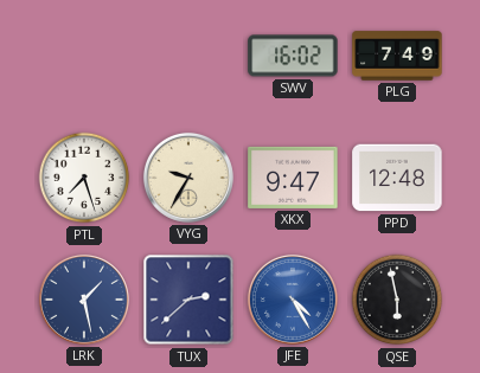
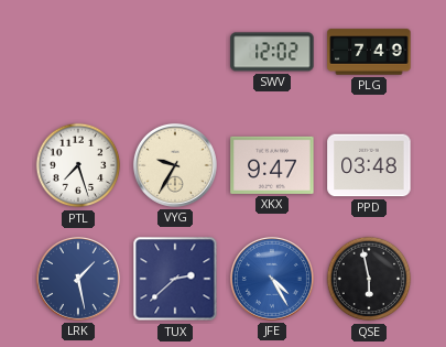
SWV: 16:02 -> 12:02 (272, 52)
PPD: 12:48 -> 03:48 (369, 165)
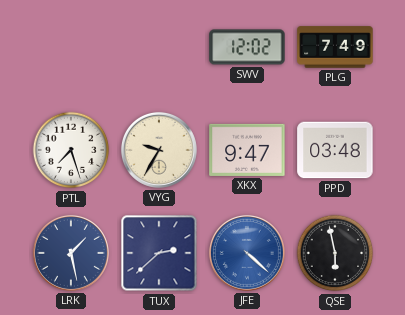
JFE: 4:25 -> 4:22 (247, 253)
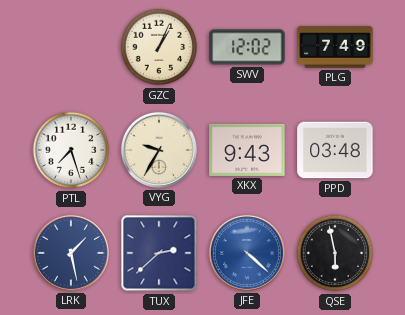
GZC: none -> 1:04 (159, 47)
XKX: 9:47 -> 9:43 (247, 150)
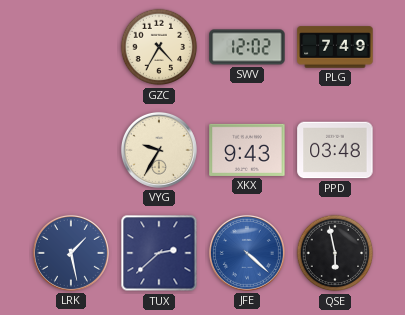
GZC: 1:04 -> 4:35 (159, 47)
PTL: 7:27 -> none (71, 150)
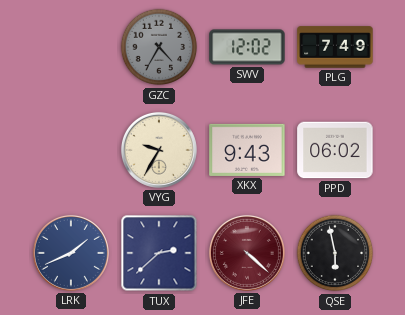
GZC dial: cream -> grey (159, 47)
PPD: 03:48 -> 06:02 (335, 150)
LRK: 1:28 -> 1:41 (71, 253)
JFE dial: blue -> burgundy (247, 253)
